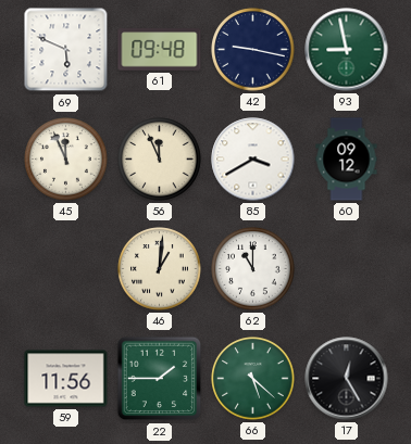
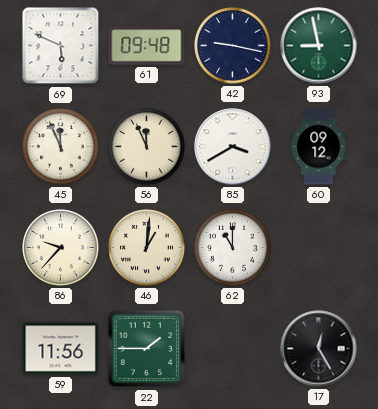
86: none -> 9:37 (61, 248)
66: 5:22 -> none (253, 379)
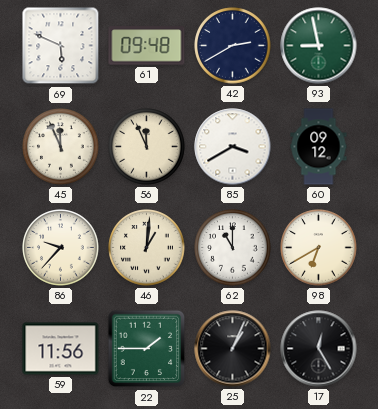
42: 9:17 -> 2:40 (233, 46)
98: none -> 6:40 (319, 248)
25: none -> 1:04 (233, 349)
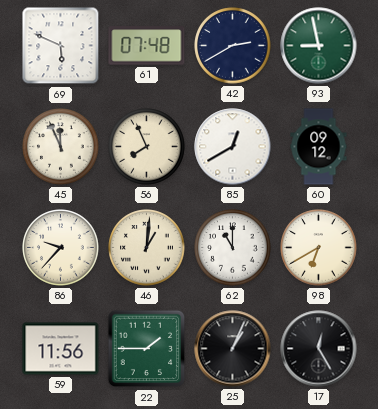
61: 09:48 -> 07:48 (147, 46)
56: 11:56 -> 7:56 (147, 147)
85: 3:40 -> 12:40 (233, 147)
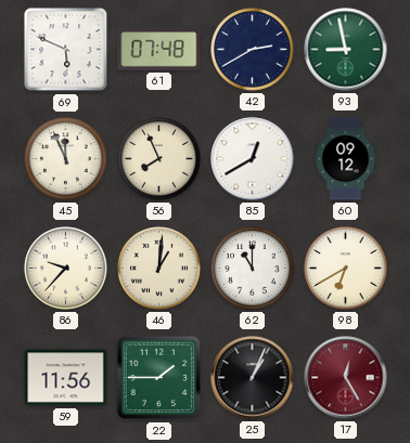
17 dial: black -> burgundy (346, 378)
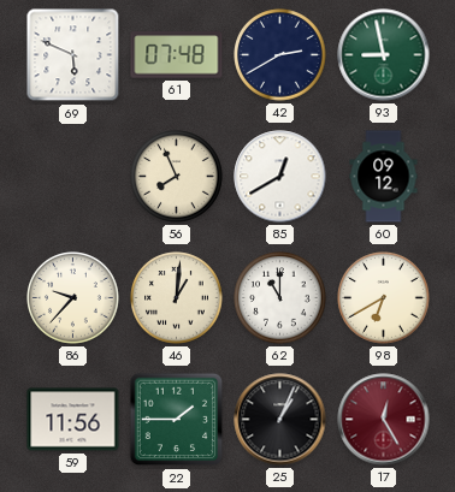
45: 11:56 -> none (66, 159)
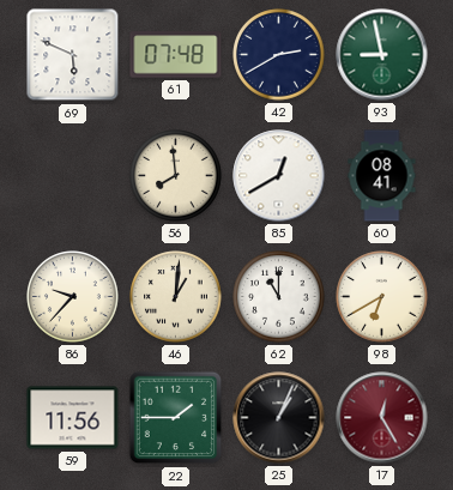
56: 7:56 -> 7:59 (176, 176)
60: 09:12 -> 08:41 (382, 176)
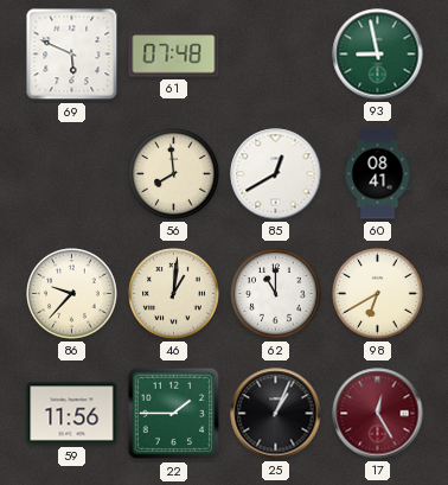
42: 2:40 -> none (279, 55)
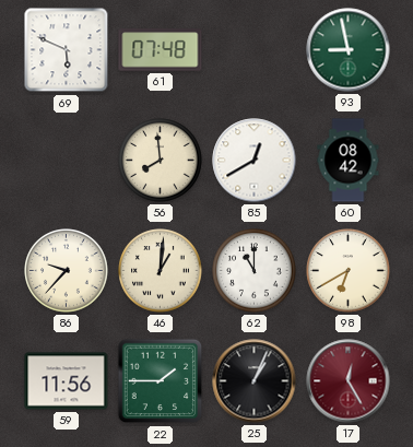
60: 08:41 -> 08:42 (349, 161)
